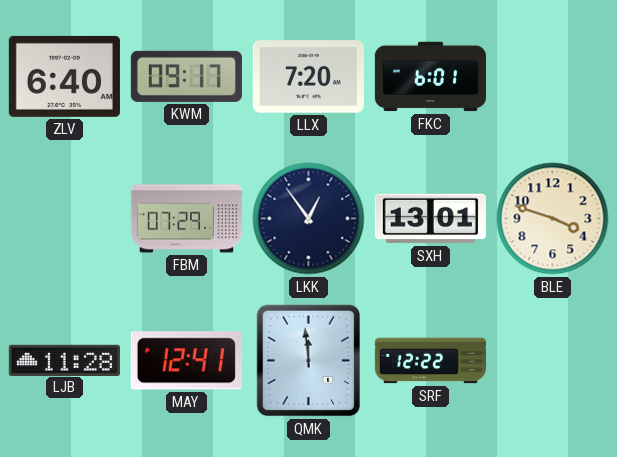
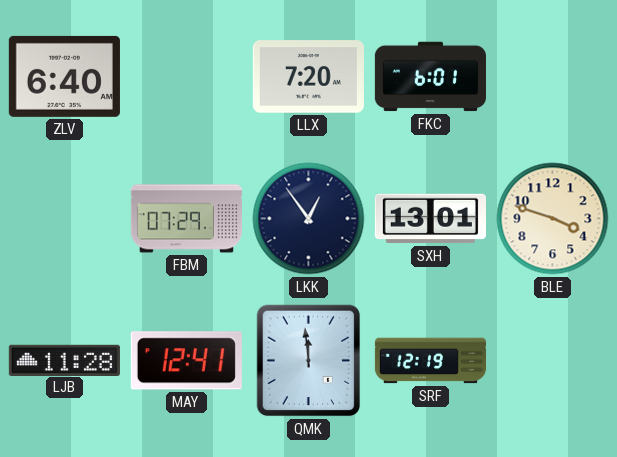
KWM: 09:17 -> none (186, 76)
SRF: 12:22 -> 12:19 (430, 361)
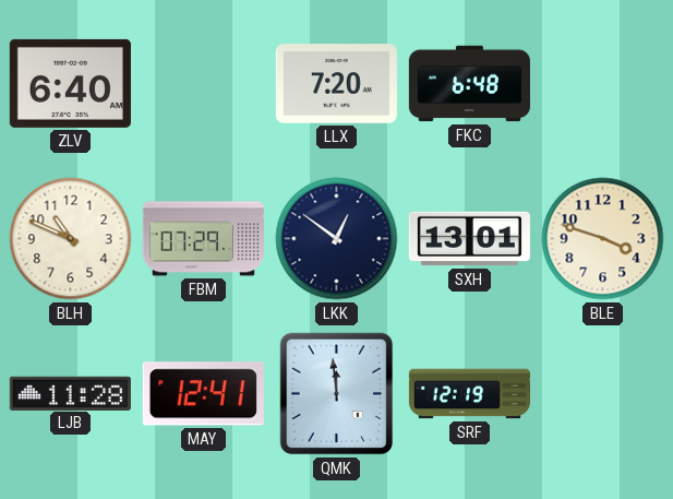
FKC: 6:01 -> 6:48 (469, 84)
BLH: none -> 10:49 (71, 239)
LKK: 12:54 -> 12:51 (337, 239)
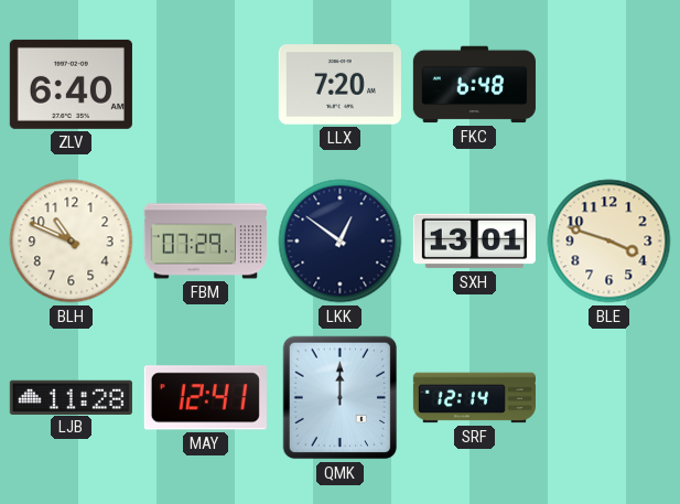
QMK: 11:59 -> 12:00 (341, 398)
SRF: 12:19 -> 12:14 (474, 398)
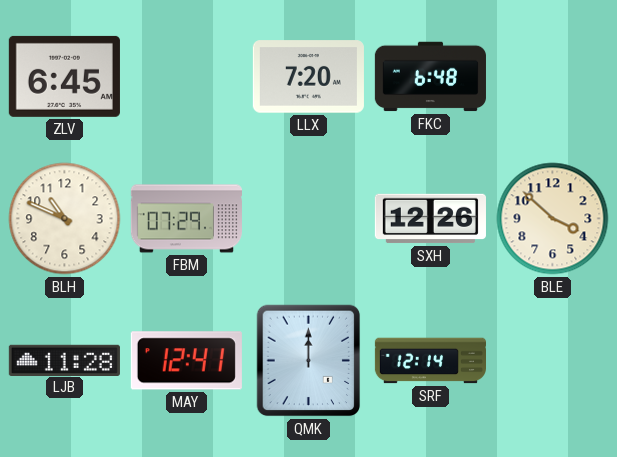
ZLV: 6:40 -> 6:45 (64, 76)
LKK: 12:51 -> none (341, 242)
SXH: 13:01 -> 12:26 (430, 219)
BLE: 3:48 -> 3:52 (553, 219)
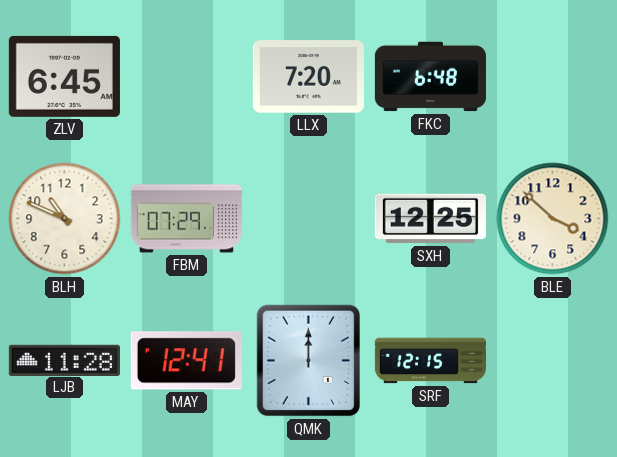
SXH: 12:26 -> 12:25 (430, 219)
SRF: 12:14 -> 12:15 (430, 361)
